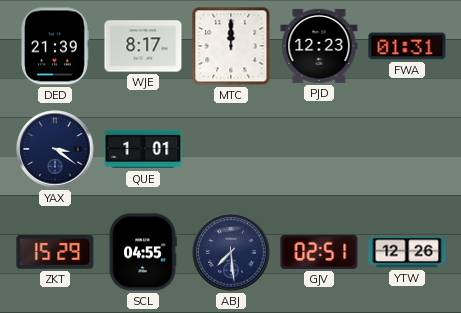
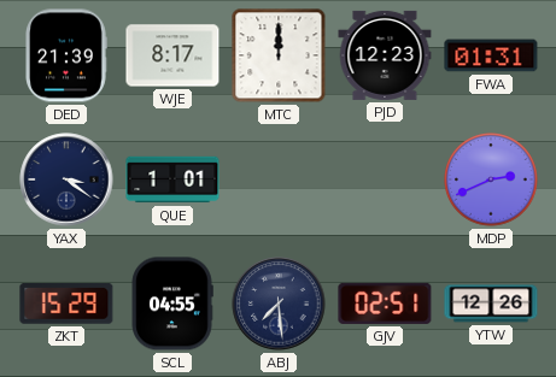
MDP: none -> 2:41 (491, 179)
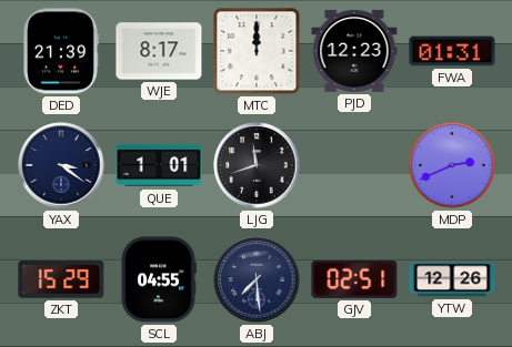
LJG: none -> 11:42 (257, 165)
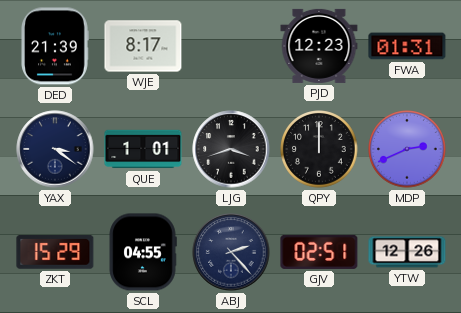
MTC: 12:00 -> none (257, 51)
LJG: 11:42 -> 3:42 (231, 149)
QPY: none -> 12:00 (319, 149)
ABJ: 7:29 -> 2:23 (231, 252)
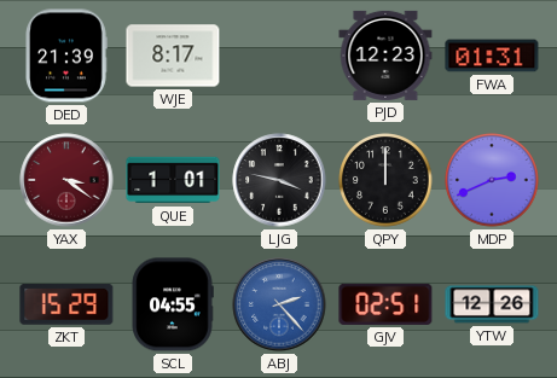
YAX dial: navy -> burgundy (66, 180)
LJG: 3:42 -> 3:47 (279, 180)
ABJ dial: navy -> blue (279, 304)
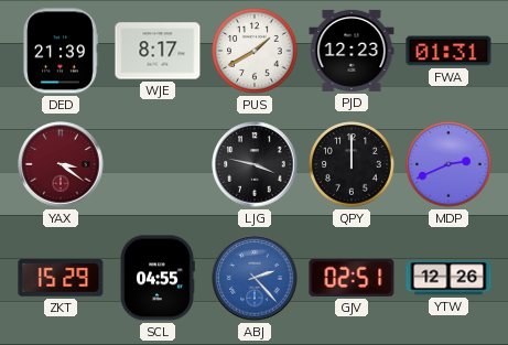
PUS: none -> 1:40 (255, 51)
QUE: 1:01 -> none (173, 180)
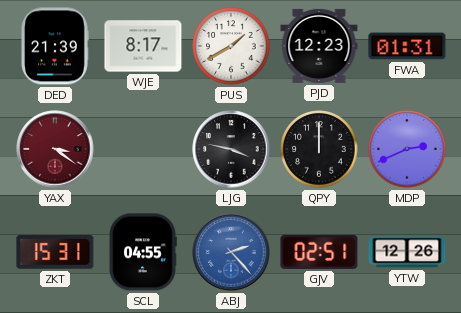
ZKT: 15:29 -> 15:31 (55, 252)
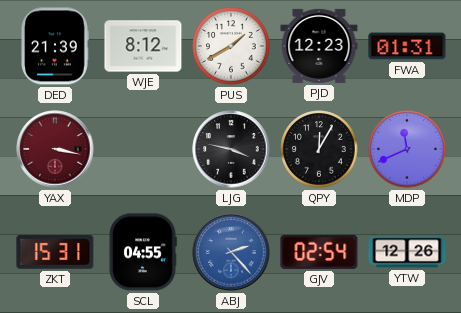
WJE: 8:17 -> 8:12 (143, 46)
YAX: 3:21 -> 3:17 (55, 149)
QPY: 12:00 -> 12:05 (319, 149)
MDP: 2:41 -> 11:41 (407, 149)
GJV: 02:51 -> 02:54 (319, 252)
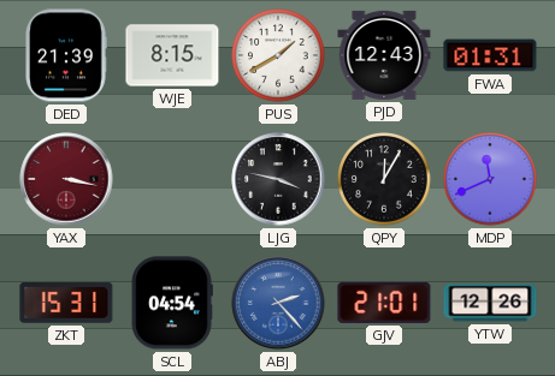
WJE: 8:12 -> 8:15 (172, 55)
PJD: 12:23 -> 12:43 (384, 55)
SCL: 04:55 -> 04:54 (172, 303)
GJV: 02:54 -> 21:01 (384, 303)
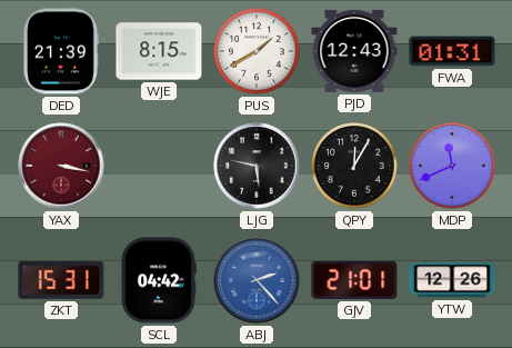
LJG: 3:47 -> 5:47 (257, 166)
SCL: 04:54 -> 04:42 (159, 280)
